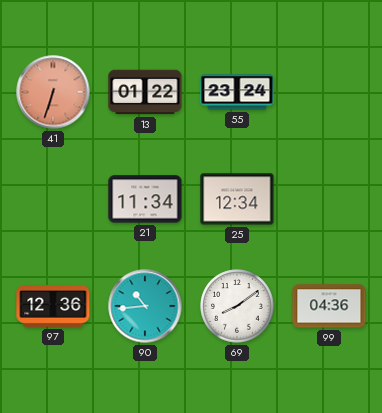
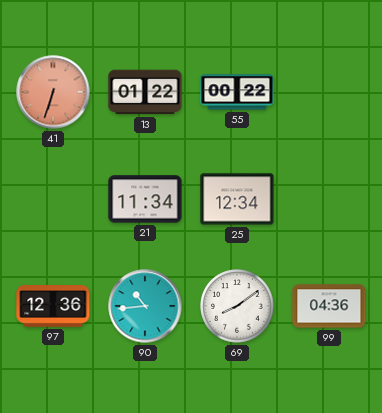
55: 23:24 -> 00:22 (237, 92)
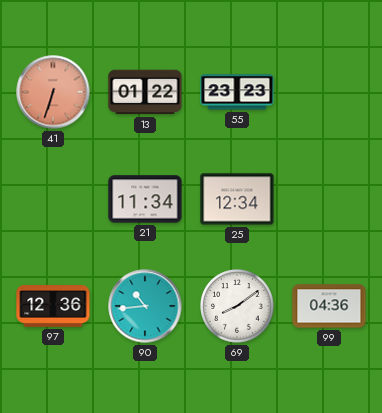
55: 00:22 -> 23:23 (237, 92)
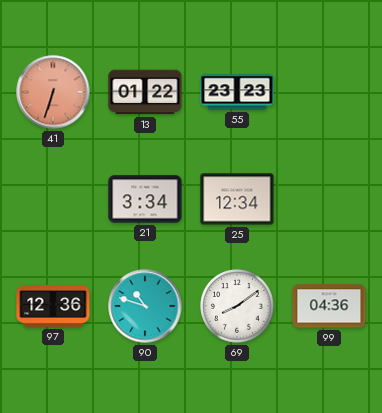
21: 11:34 -> 3:34 (145, 199)
90: 10:44 -> 10:48 (145, 306)
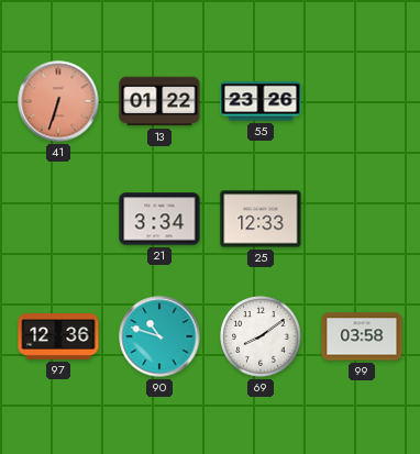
55: 23:23 -> 23:26 (261, 101)
25: 12:34 -> 12:33 (261, 219)
99: 04:36 -> 03:58 (362, 336)
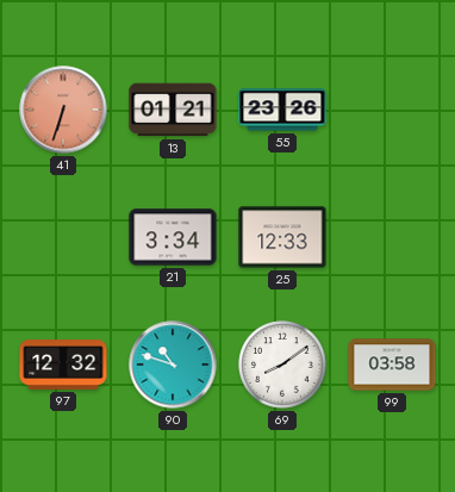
13: 01:22 -> 01:21 (173, 110)
97: 12:36 -> 12:32 (63, 366)
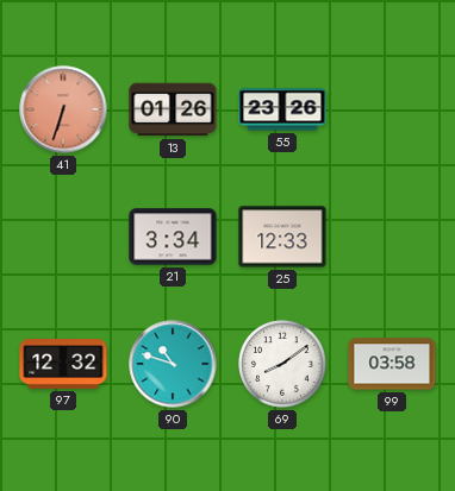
13: 01:21 -> 01:26 (173, 109)
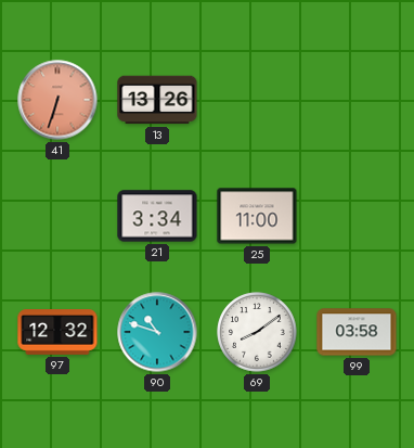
13: 01:26 -> 13:26 (157, 100)
55: 23:26 -> none (282, 109)
25: 12:33 -> 11:00 (257, 216)
